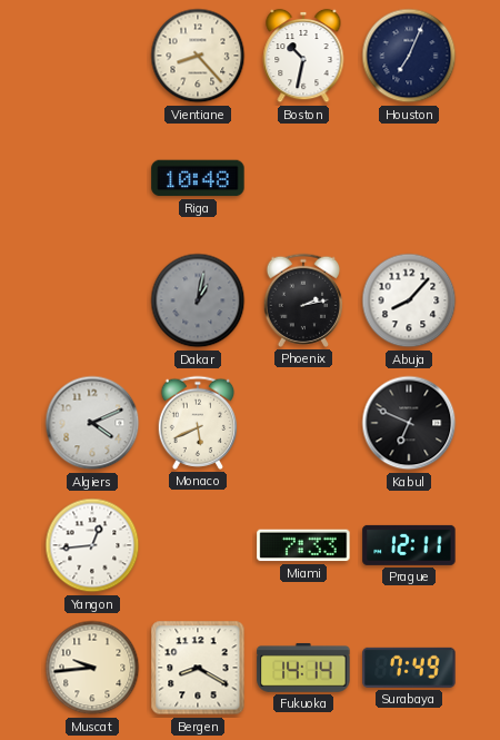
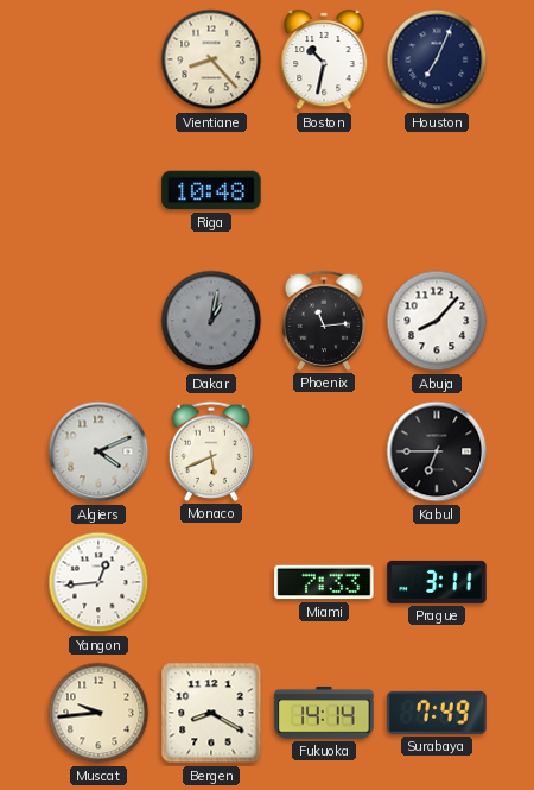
Phoenix: 2:13 -> 11:14 (324, 321)
Kabul: 6:49 -> 6:45 (437, 451)
Prague: 12:11 -> 3:11 (437, 582)
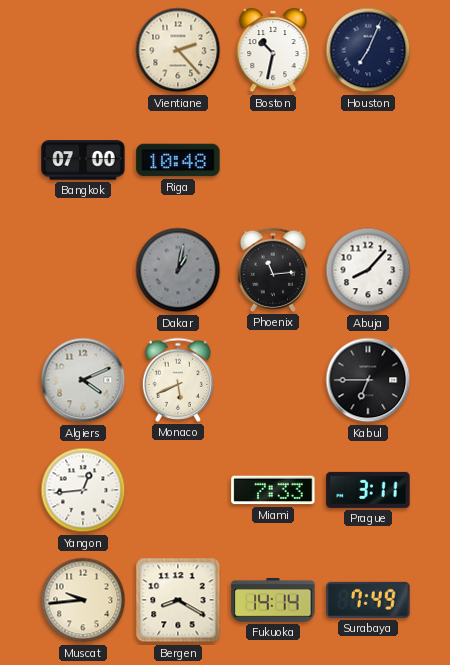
Vientiane: 8:23 -> 2:23 (178, 50)
Bangkok: none -> 07:00 (83, 160)
